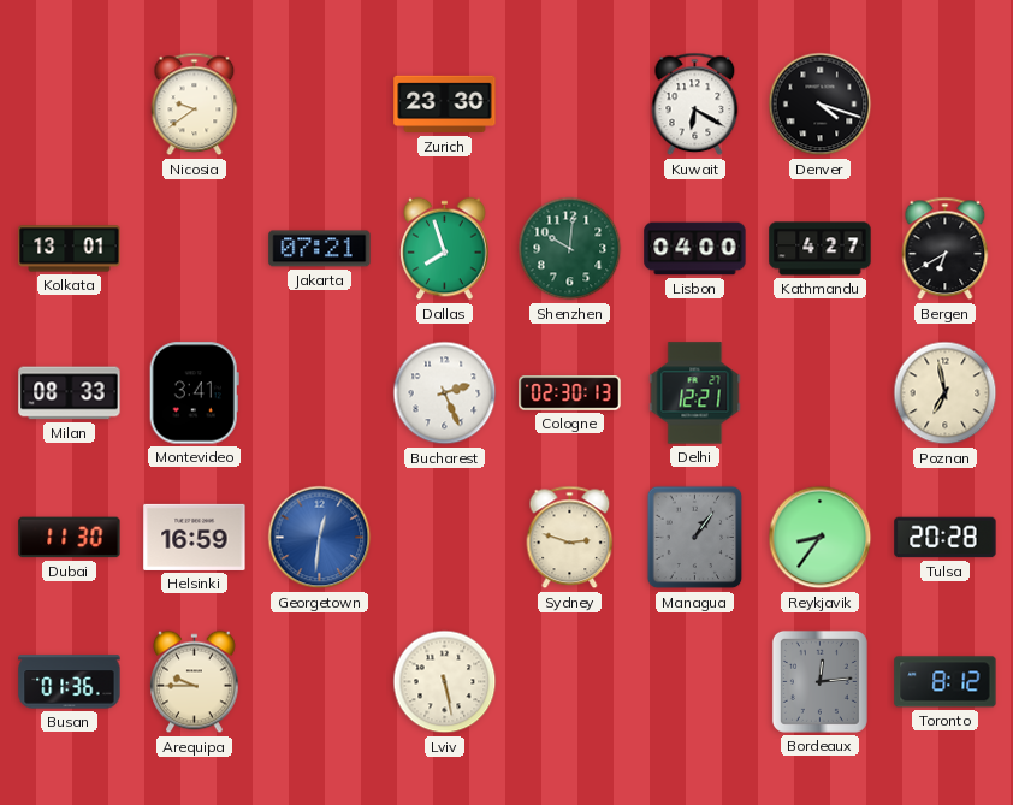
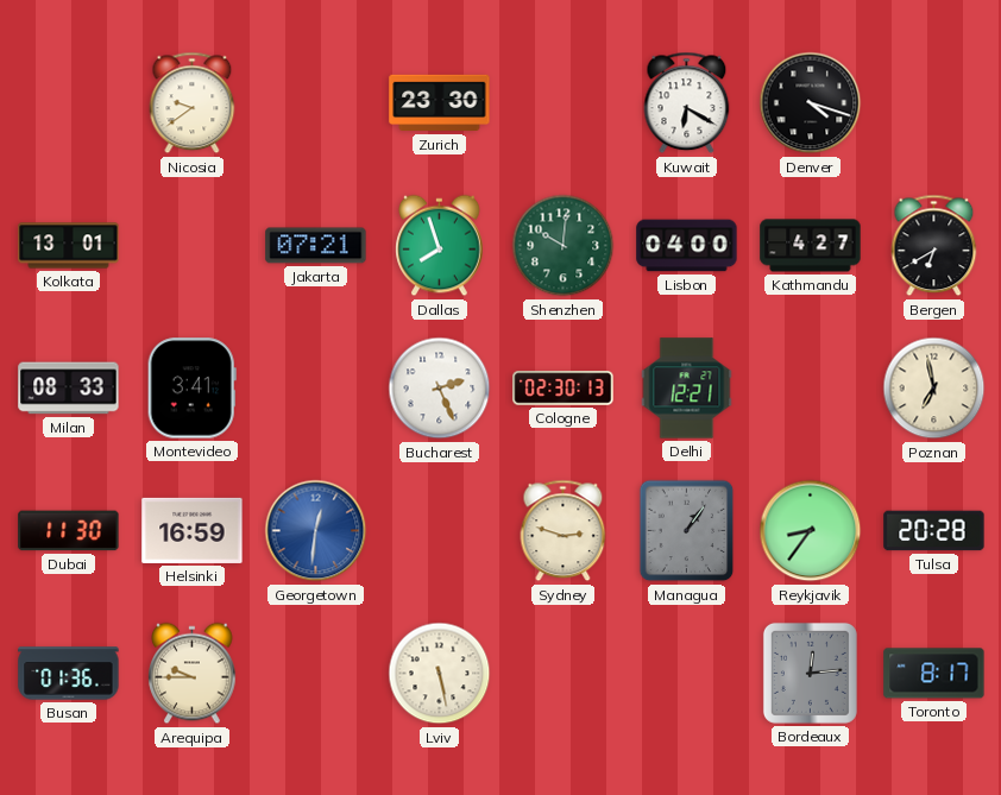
Toronto: 8:12 -> 8:17 (934, 674)
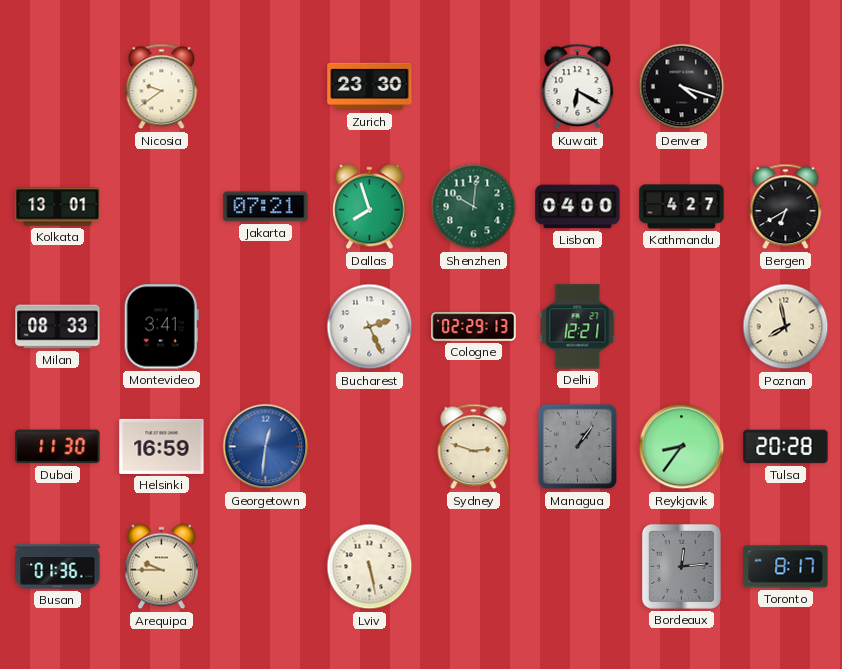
Cologne: 02:30 -> 02:29 (474, 327)
Poznan: 6:58 -> 7:58 (786, 327)
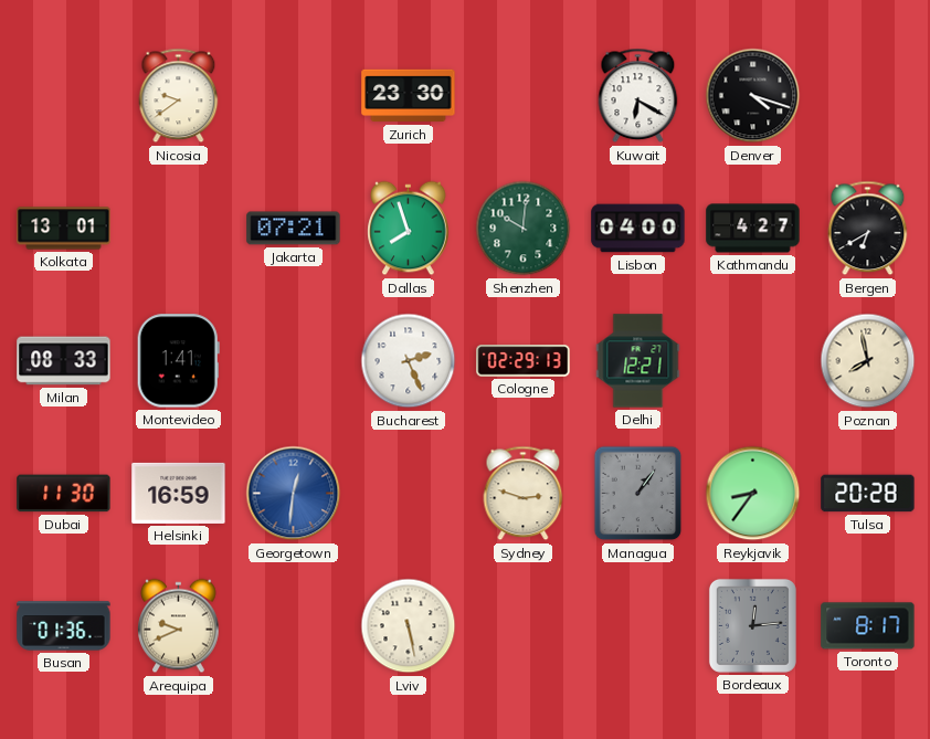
Montevideo: 3:41 -> 1:41 (178, 361)
Arequipa: 9:45 -> 9:41 (179, 626)
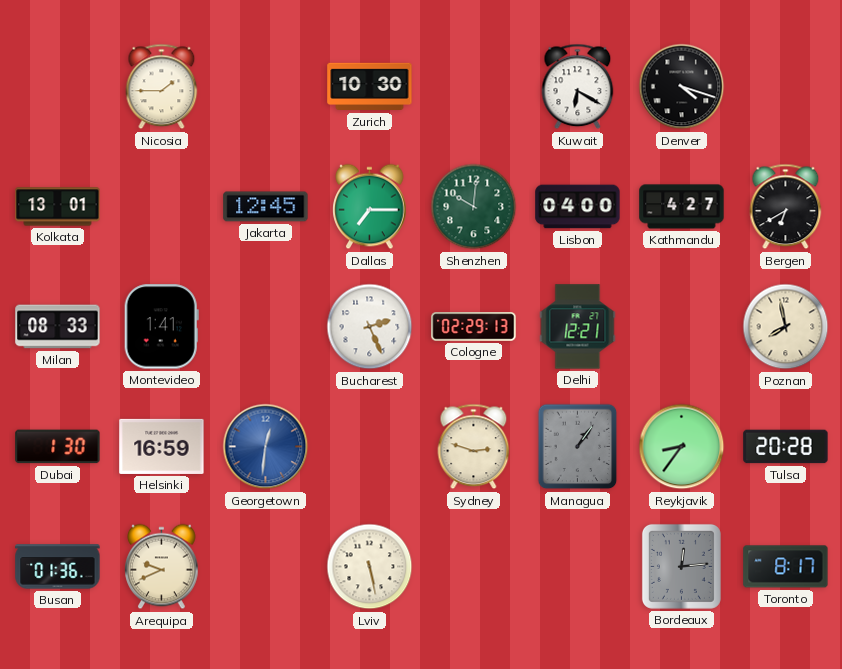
Nicosia: 9:39 -> 1:45 (162, 87)
Zurich: 23:30 -> 10:30 (370, 87)
Jakarta: 07:21 -> 12:45 (266, 207)
Dallas: 7:57 -> 7:15 (370, 207)
Dubai: 11:30 -> 1:30 (58, 447)
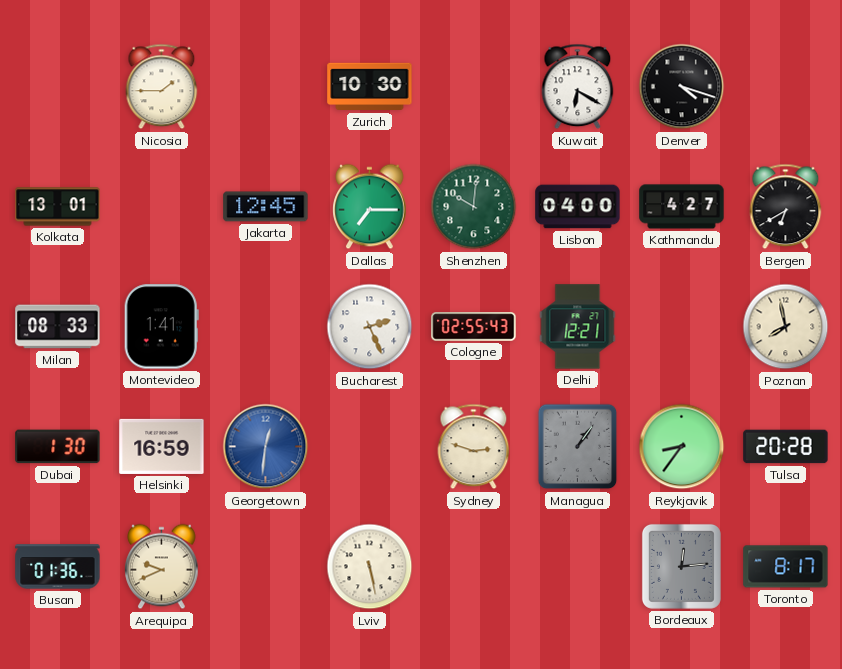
Cologne: 02:29 -> 02:55 (474, 327)
